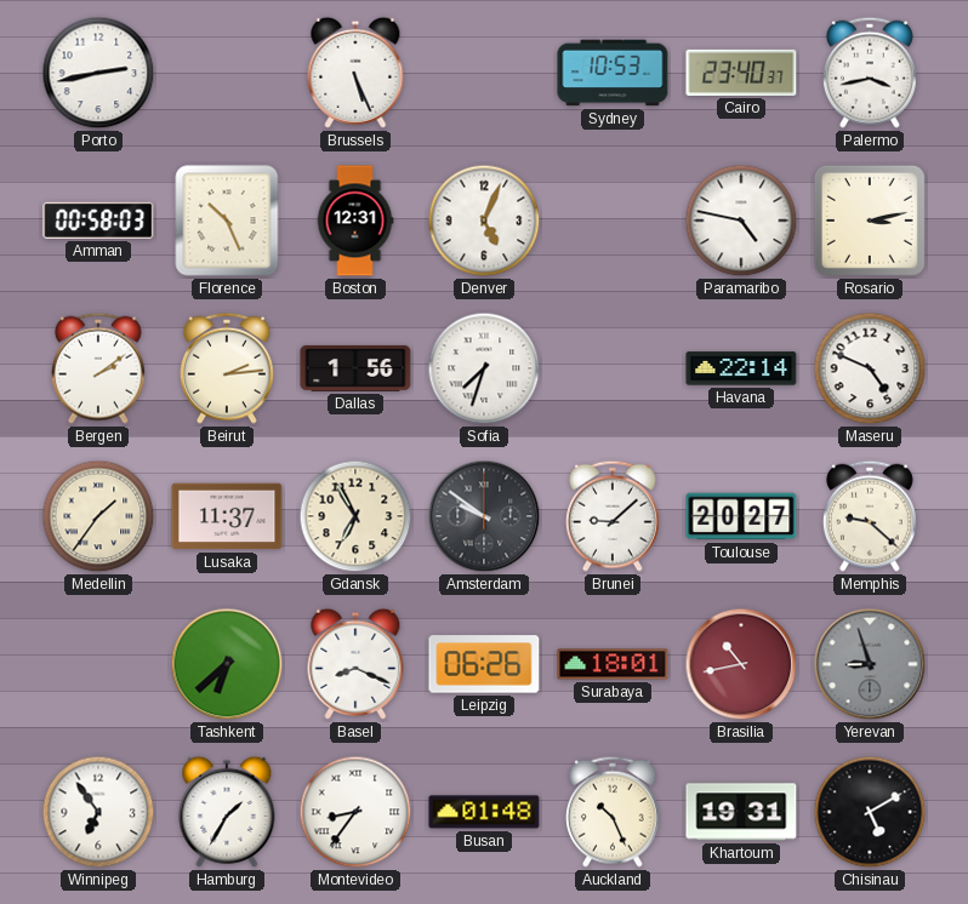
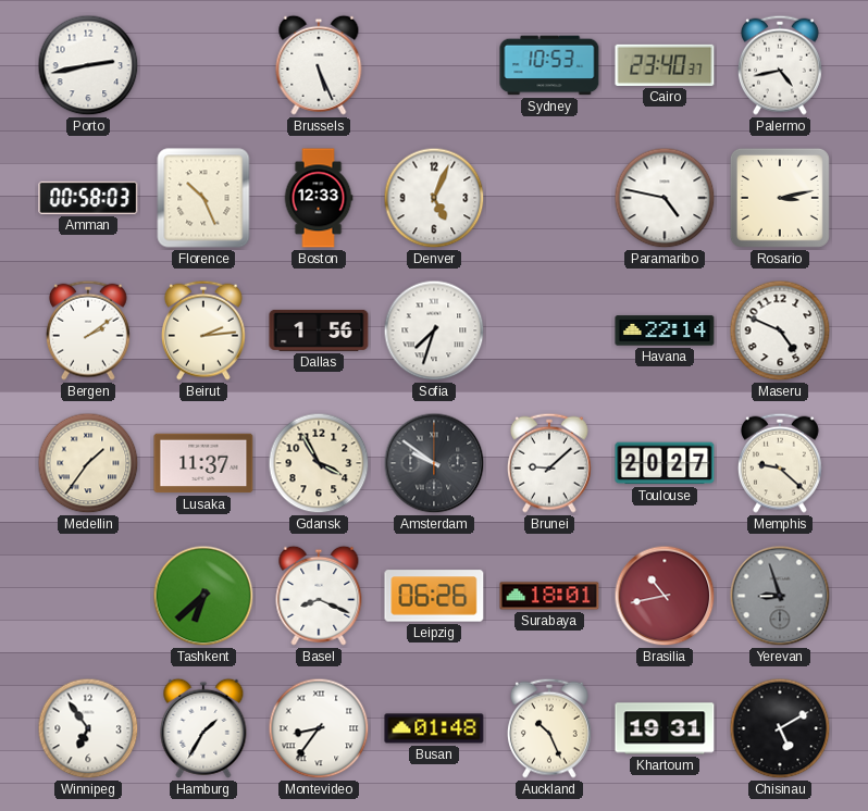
Palermo: 3:43 -> 4:43 (780, 65)
Boston: 12:31 -> 12:33 (319, 198)
Gdansk: 6:55 -> 3:55 (319, 463)
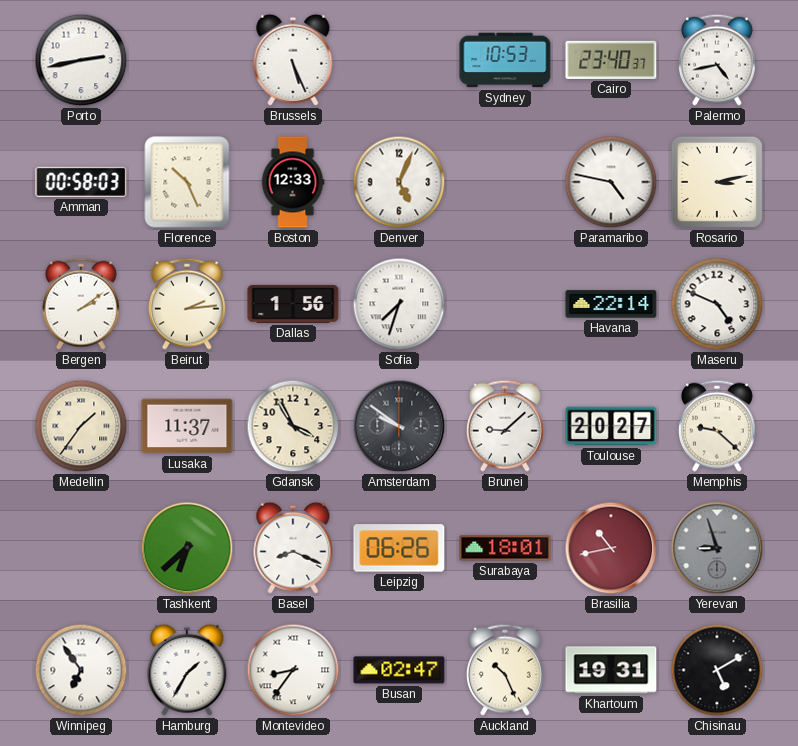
Busan: 01:48 -> 02:47 (399, 670)
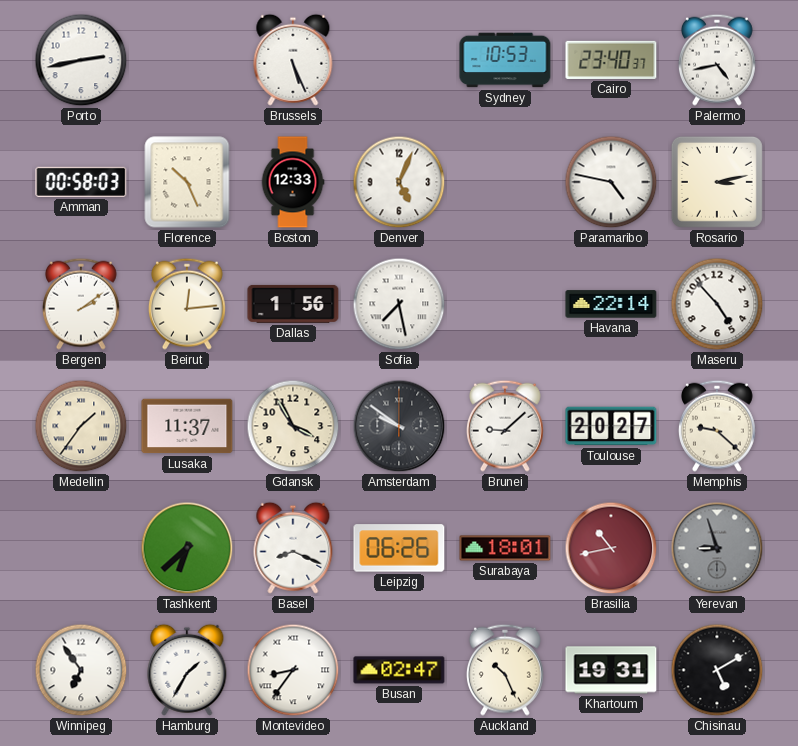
Beirut: 2:14 -> 12:14 (187, 304)
Sofia: 7:33 -> 7:28 (399, 304)
Maseru: 4:49 -> 4:53 (717, 304)
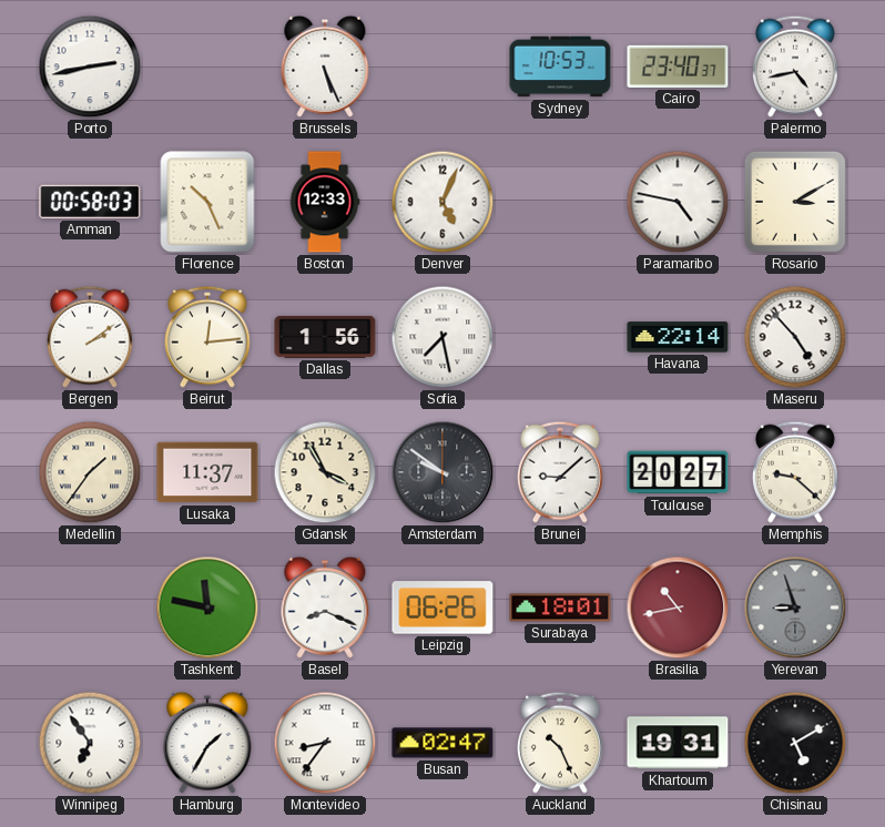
Rosario: 3:13 -> 3:10 (795, 202)
Tashkent: 6:38 -> 11:47 (207, 608)
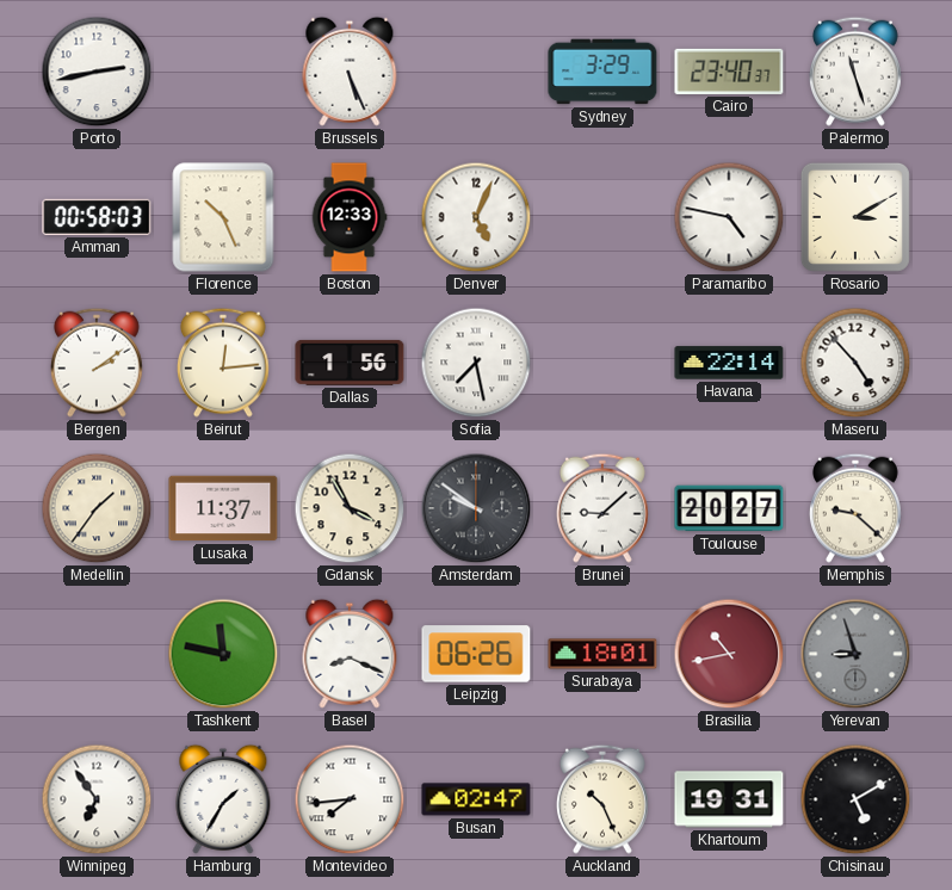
Sydney: 10:53 -> 3:29 (602, 72)
Palermo: 4:43 -> 11:27 (855, 72)
Montevideo: 8:36 -> 7:44 (350, 799)
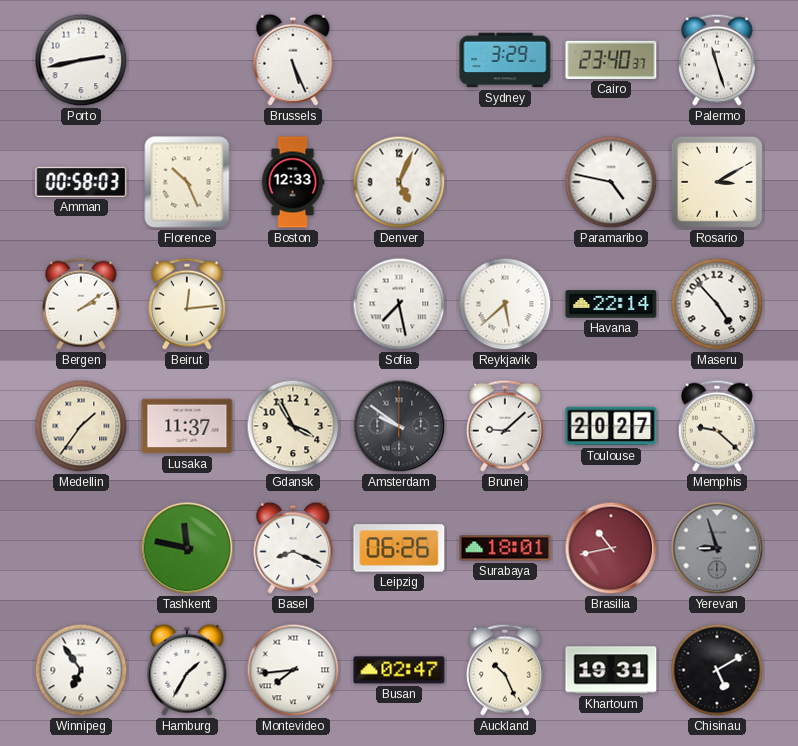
Dallas: 1:56 -> none (350, 363)
Reykjavik: none -> 5:38 (505, 304)
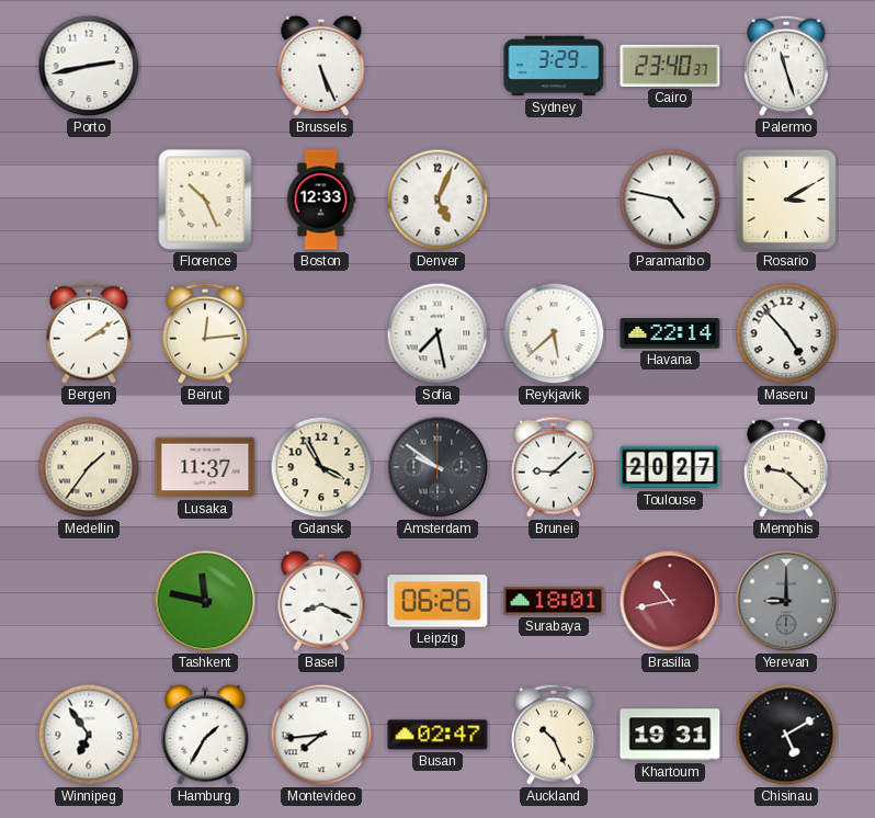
Amman: 00:58 -> none (81, 182)
Yerevan: 8:57 -> 9:00 (786, 601)
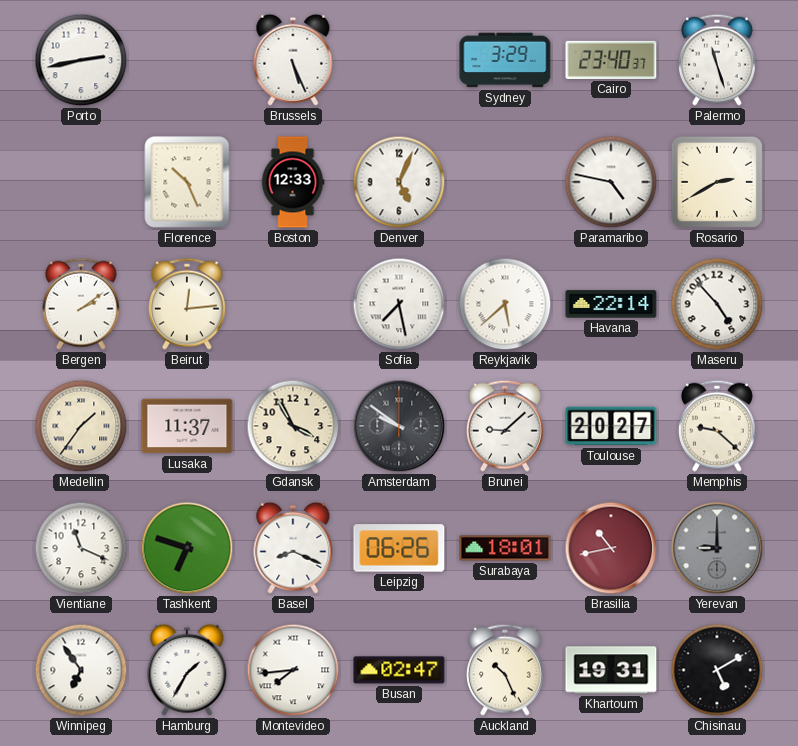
Rosario: 3:10 -> 2:40 (717, 182)
Vientiane: none -> 11:19 (81, 548)
Tashkent: 11:47 -> 6:48 (187, 548)
